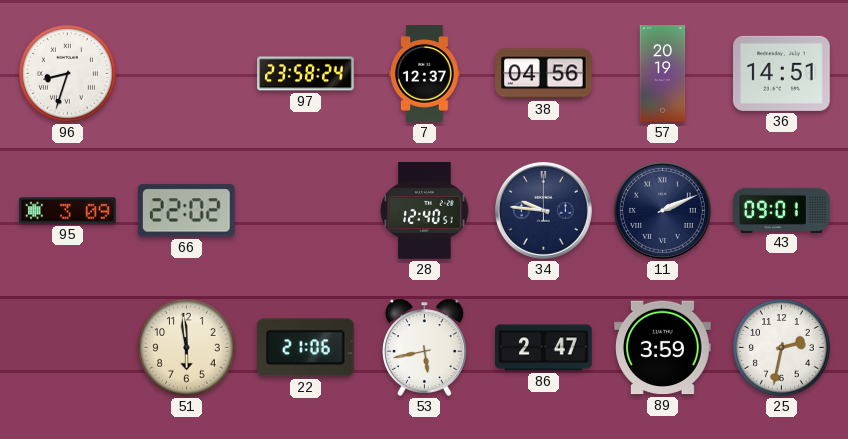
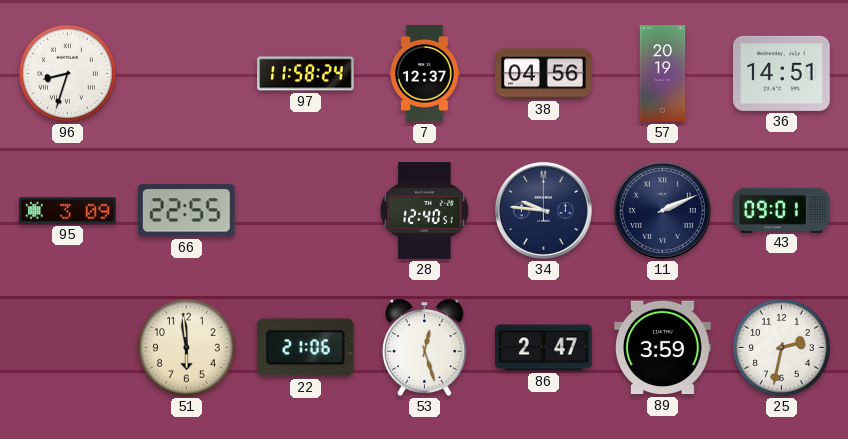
97: 23:58 -> 11:58 (306, 74)
66: 22:02 -> 22:55 (186, 211)
53: 5:43 -> 12:27 (425, 347)
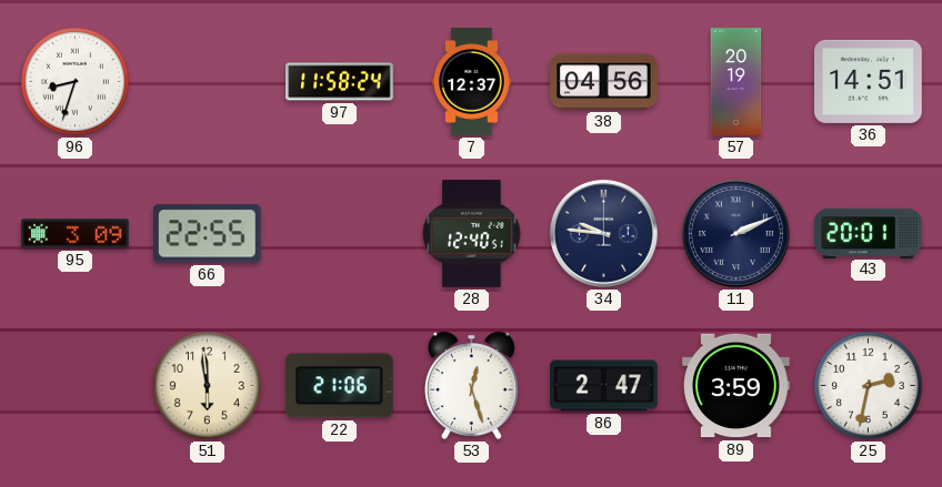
43: 09:01 -> 20:01 (869, 233)
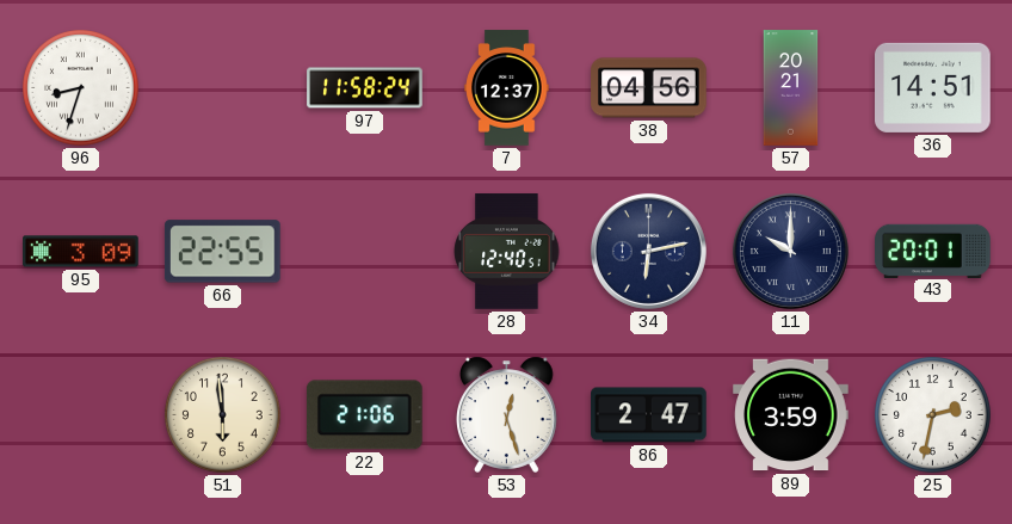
57: 20:19 -> 20:21 (791, 88)
34: 9:46 -> 6:13 (648, 251)
11: 2:11 -> 10:00 (790, 251)
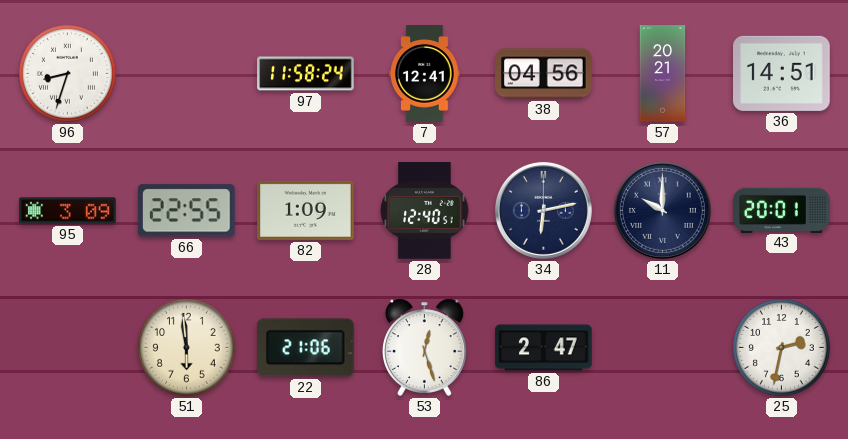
7: 12:37 -> 12:41 (425, 74)
82: none -> 1:09 (306, 210)
89: 3:59 -> none (791, 415)
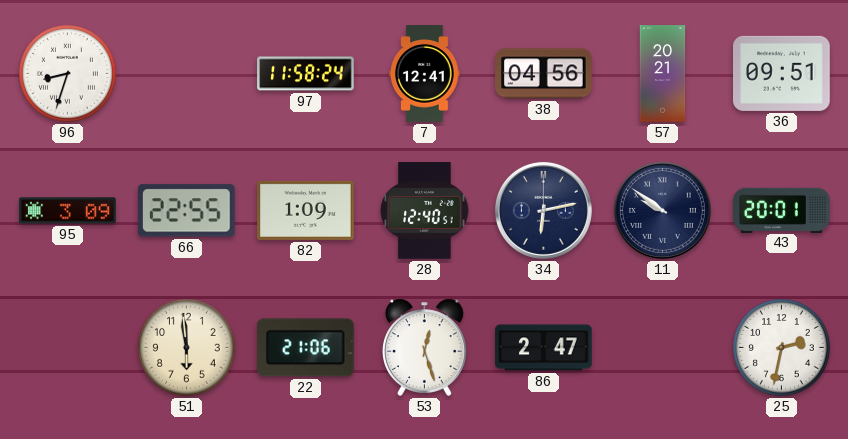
36: 14:51 -> 09:51 (782, 73)
11: 10:00 -> 9:51 (662, 210)
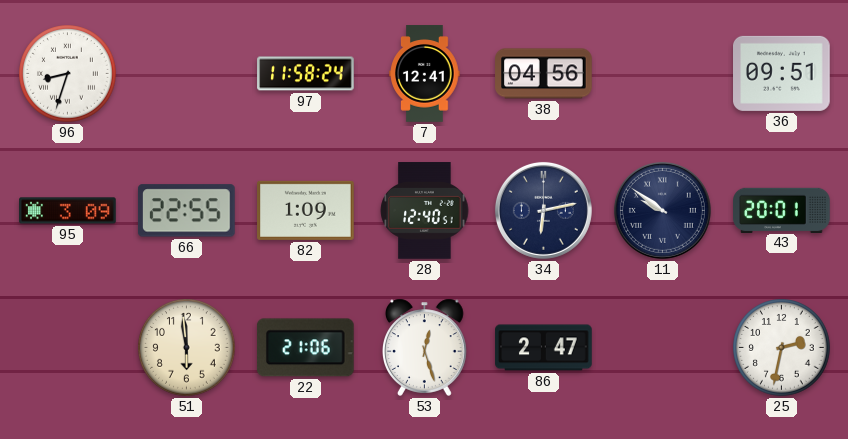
57: 20:21 -> none (663, 74)
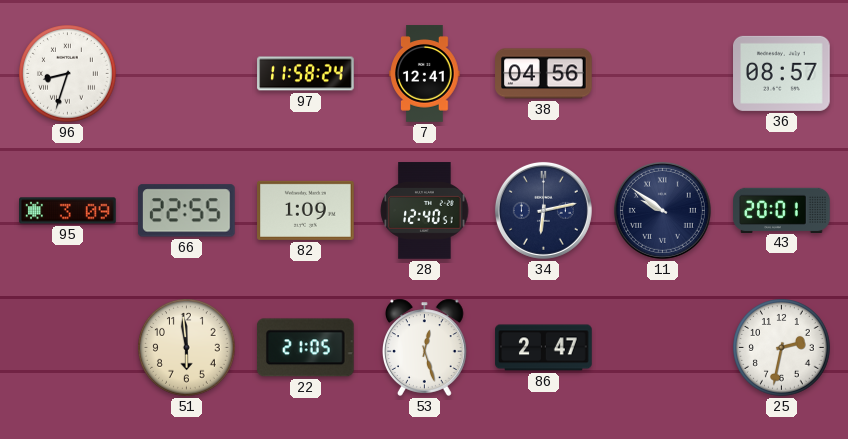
36: 09:51 -> 08:57 (782, 73)
22: 21:06 -> 21:05 (305, 348)
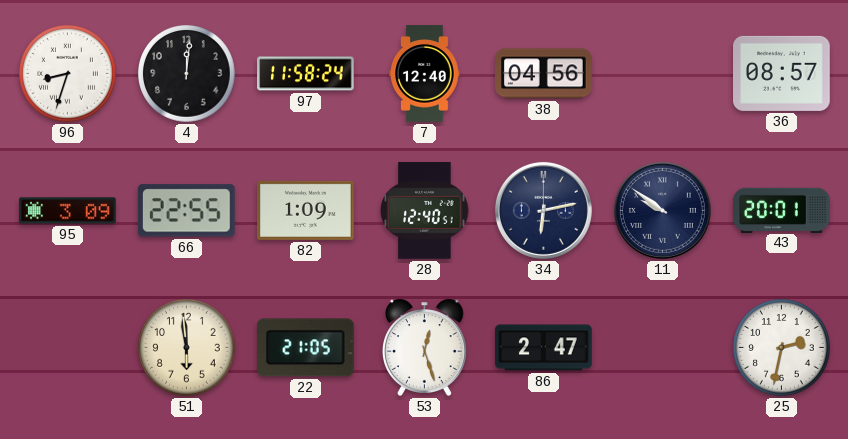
4: none -> 12:01 (187, 74)
7: 12:41 -> 12:40 (425, 74)
